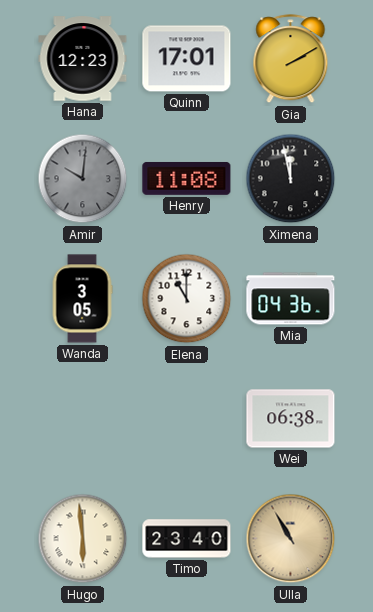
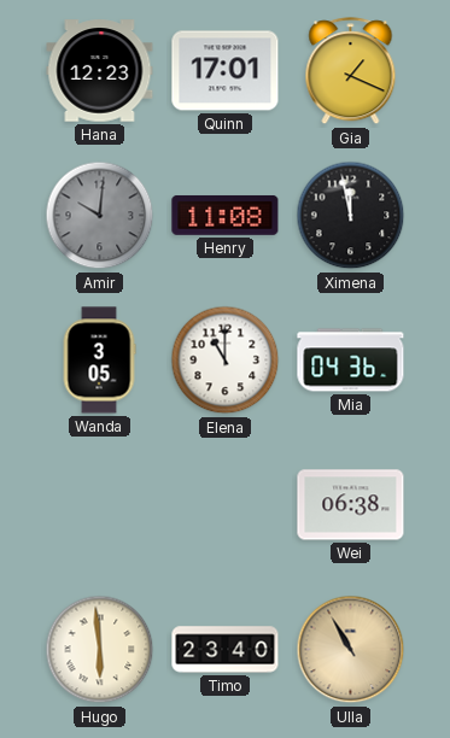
Gia: 2:10 -> 1:19 (351, 71)
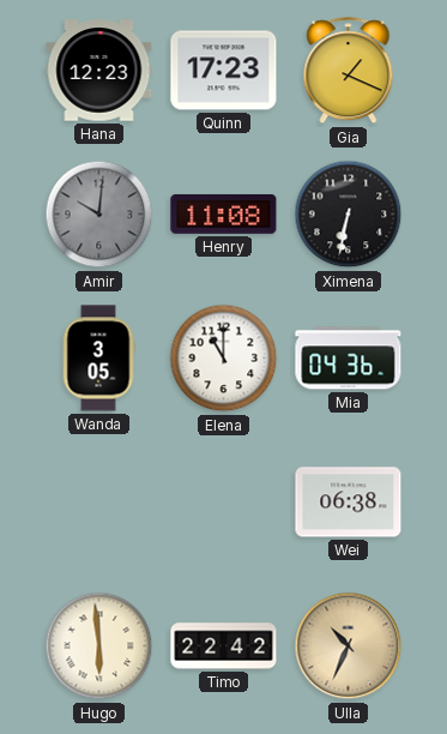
Quinn: 17:01 -> 17:23 (224, 71)
Ximena: 11:58 -> 6:32 (349, 215)
Timo: 23:40 -> 22:42 (224, 646)
Ulla: 10:55 -> 10:34 (349, 646)
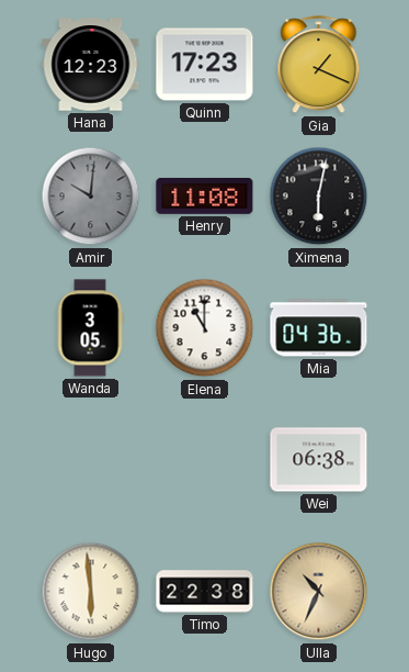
Ximena: 6:32 -> 6:02 (319, 197)
Timo: 22:42 -> 22:38 (205, 592)
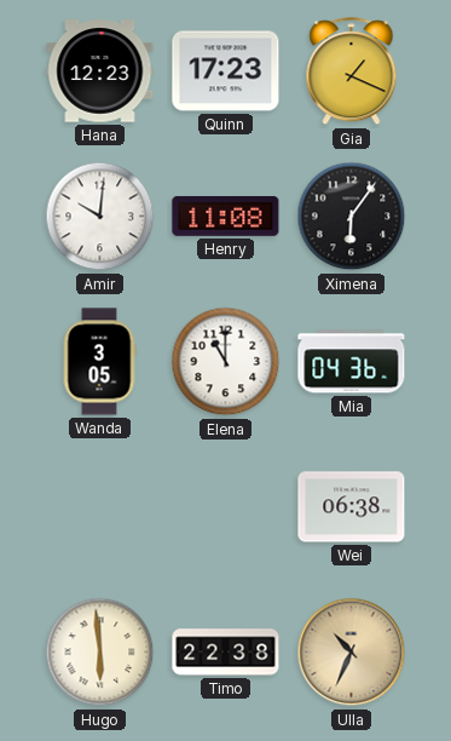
Amir dial: grey -> white (100, 217)
Ximena: 6:02 -> 6:06 (352, 217)
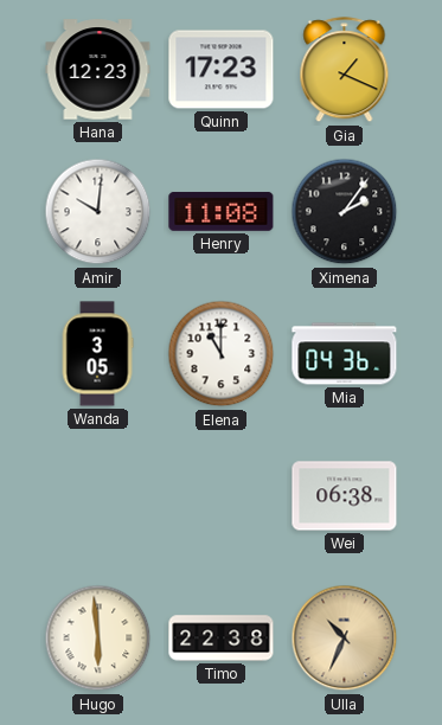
Ximena: 6:06 -> 2:06 (345, 212)
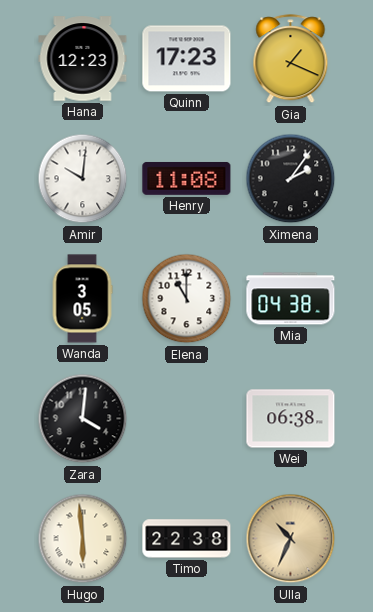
Mia: 04:36 -> 04:38 (291, 299)
Zara: none -> 4:01 (83, 419)
